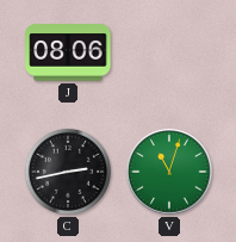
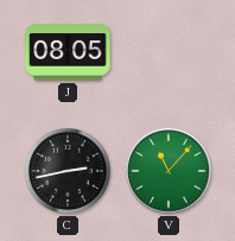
J: 08:06 -> 08:05 (68, 52)
V: 11:03 -> 11:07 (169, 171)
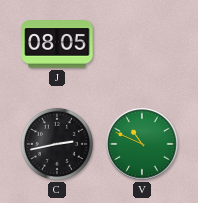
V: 11:07 -> 10:49 (142, 144)
